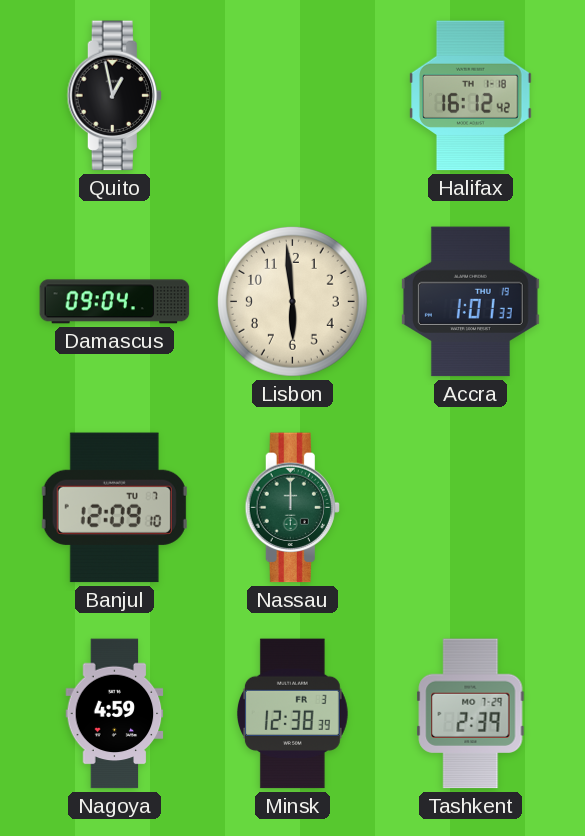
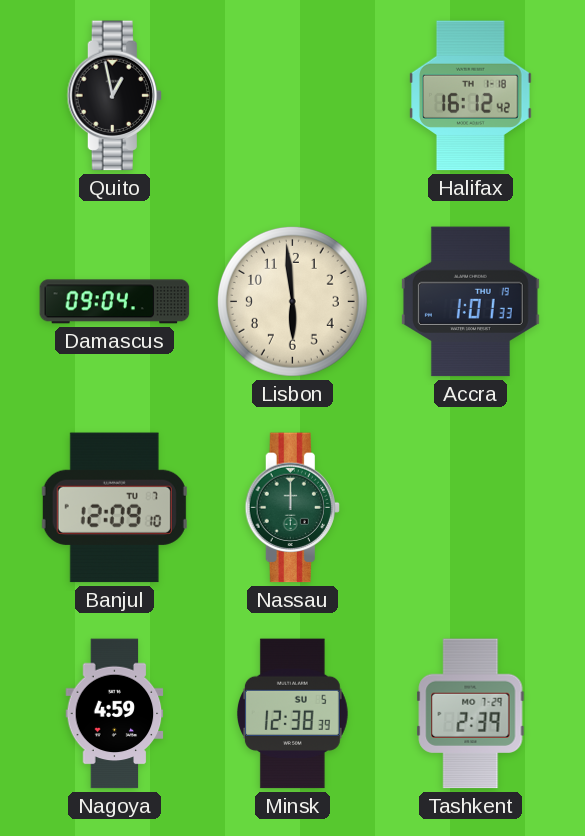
Minsk date: FR 3 -> SU 5 (292, 714)
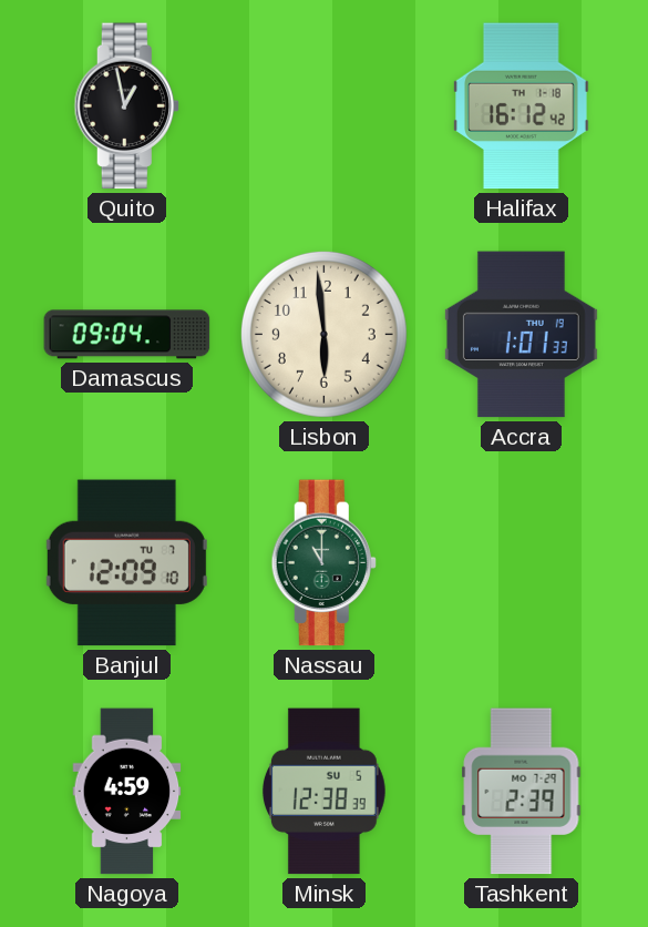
Nassau: 12:00 -> 11:00 (323, 563)
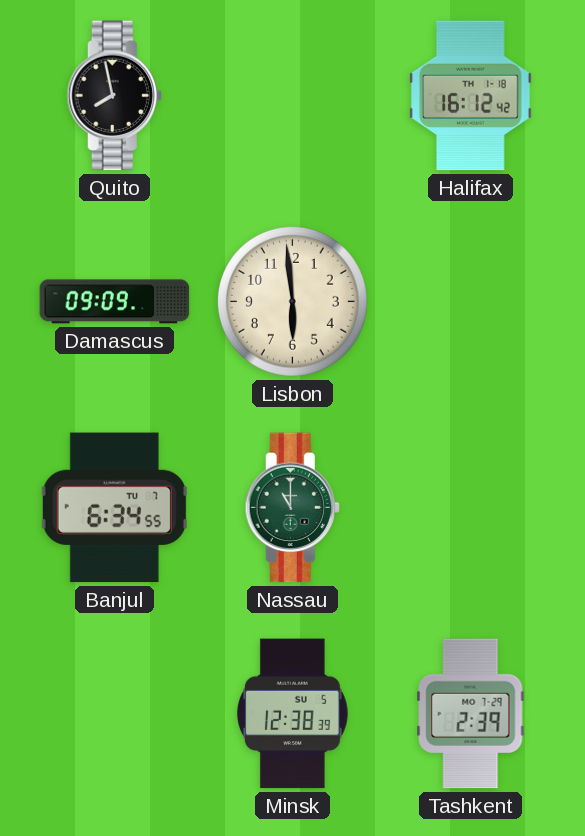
Quito: 12:58 -> 7:58 (114, 96)
Damascus: 09:04 -> 09:09 (115, 302)
Accra: 1:01 -> none (521, 335)
Banjul: 12:09 -> 6:34 (114, 508)
Nagoya: 4:59 -> none (127, 792)
